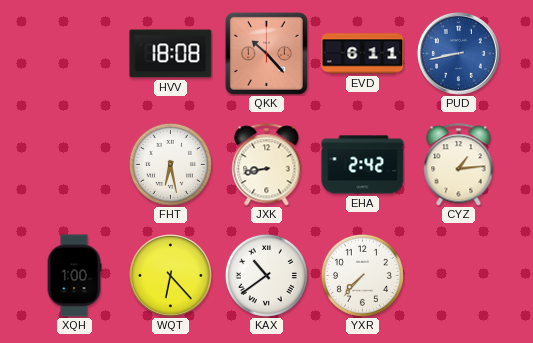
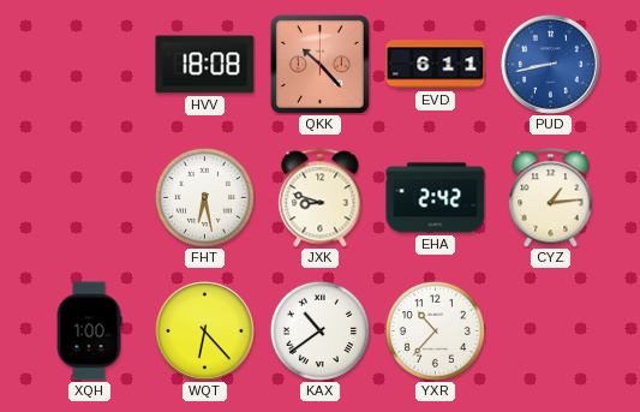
JXK: 8:43 -> 8:48 (321, 198)
YXR: 7:37 -> 10:37 (435, 330)
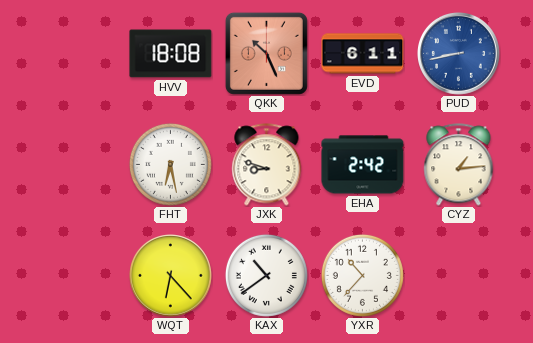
QKK: 10:23 -> 10:26 (266, 53)
XQH: 1:00 -> none (89, 332)
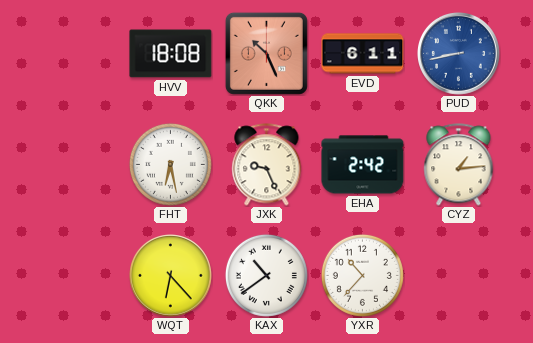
JXK: 8:48 -> 9:26 (267, 165)
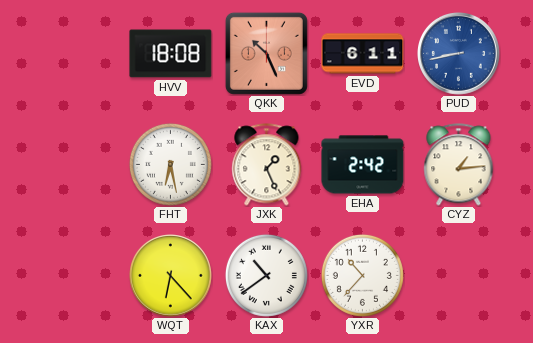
JXK: 9:26 -> 1:26 (267, 165)
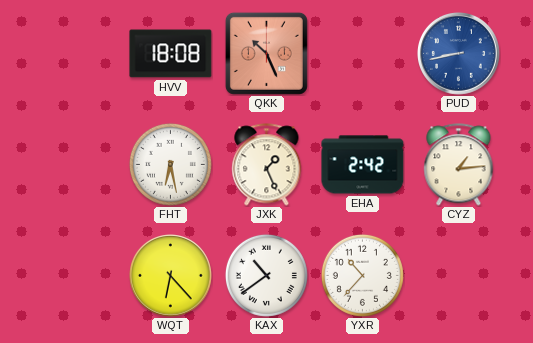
EVD: 6:11 -> none (363, 54)
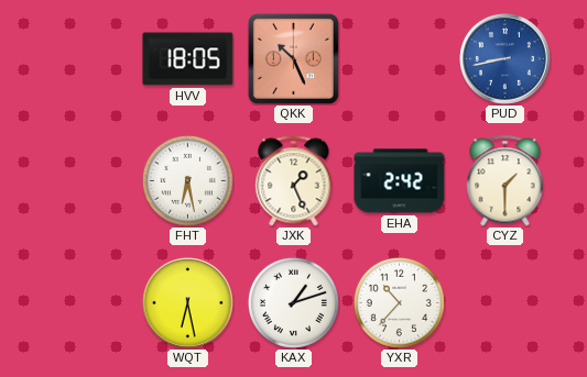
HVV: 18:08 -> 18:05 (188, 59)
CYZ: 1:14 -> 1:30 (506, 181)
WQT: 6:23 -> 6:28 (188, 303)
KAX: 10:39 -> 1:12 (293, 302)
